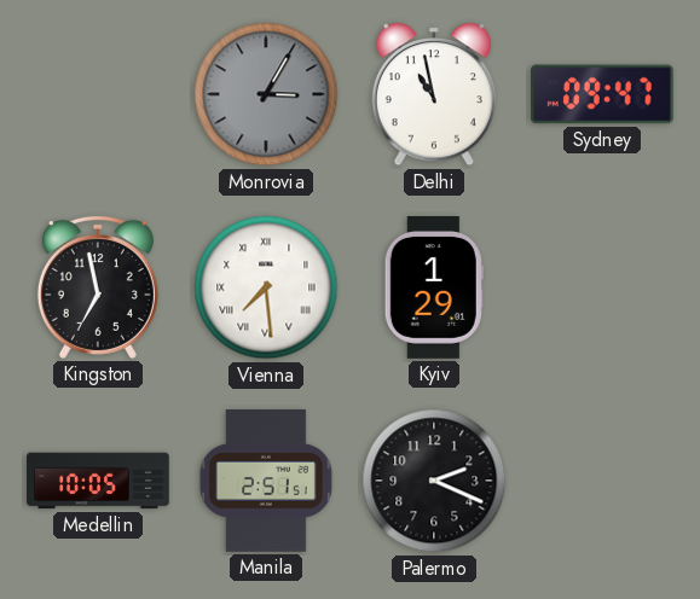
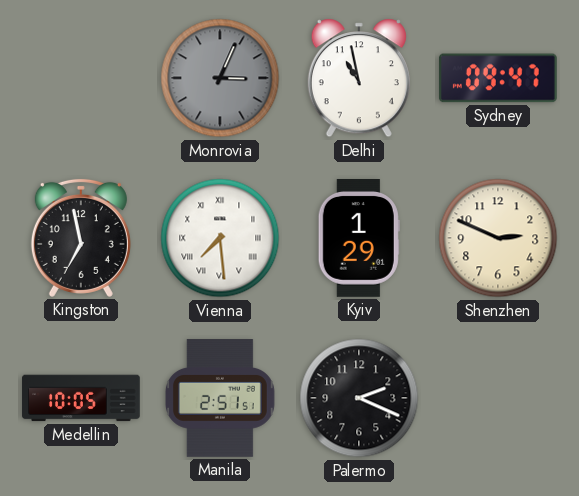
Monrovia: 3:05 -> 3:04 (220, 78)
Shenzhen: none -> 2:49 (498, 238)
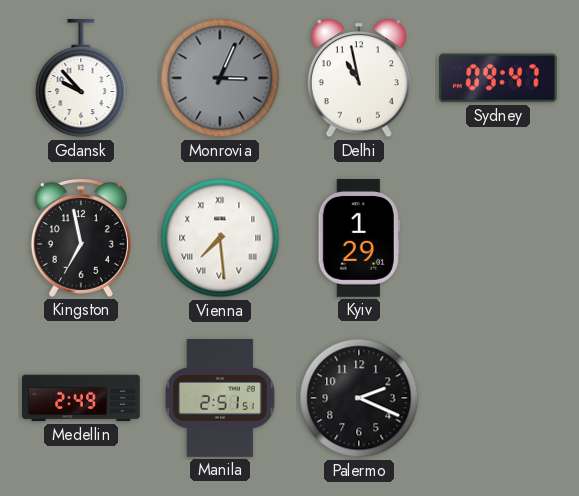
Gdansk: none -> 9:53 (81, 79)
Shenzhen: 2:49 -> none (498, 238)
Medellin: 10:05 -> 2:49 (81, 398)
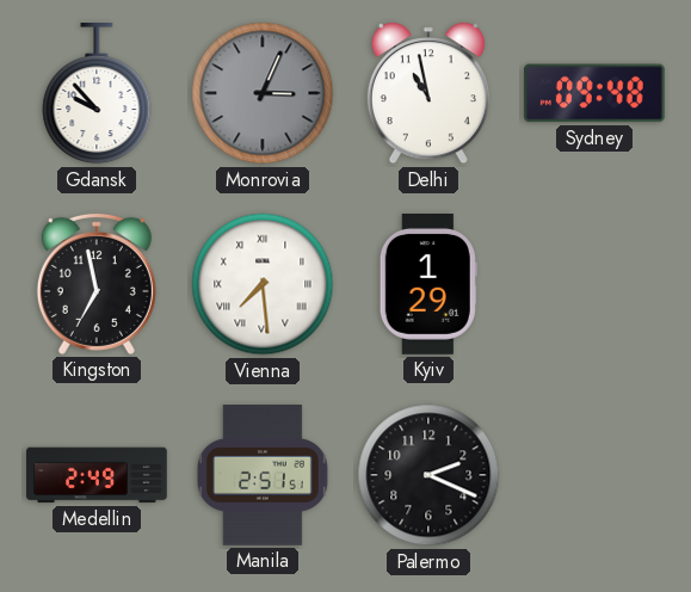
Sydney: 09:47 -> 09:48 (594, 93)
